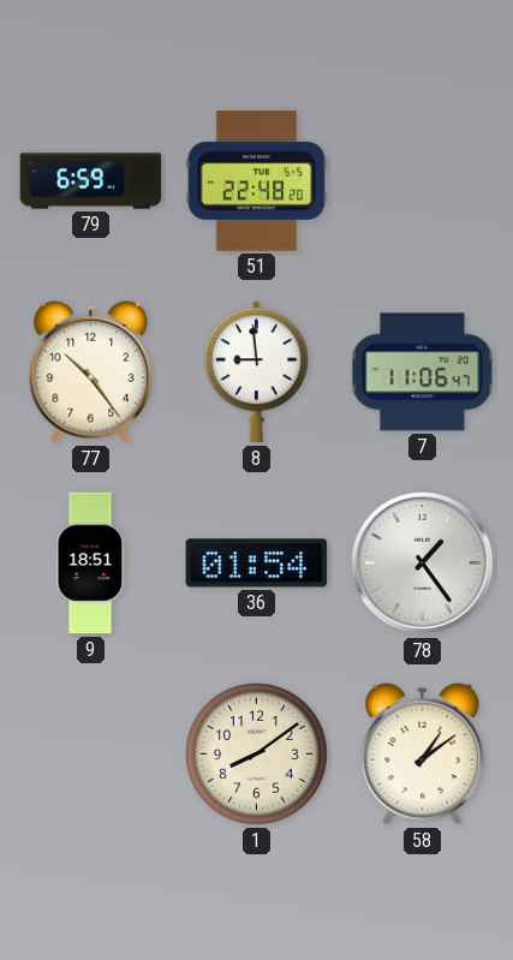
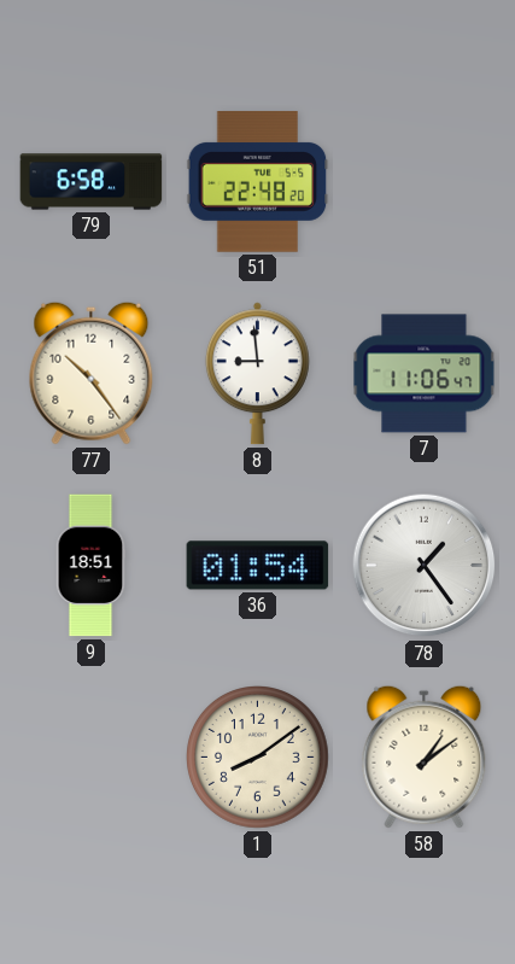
79: 6:59 -> 6:58 (92, 182)
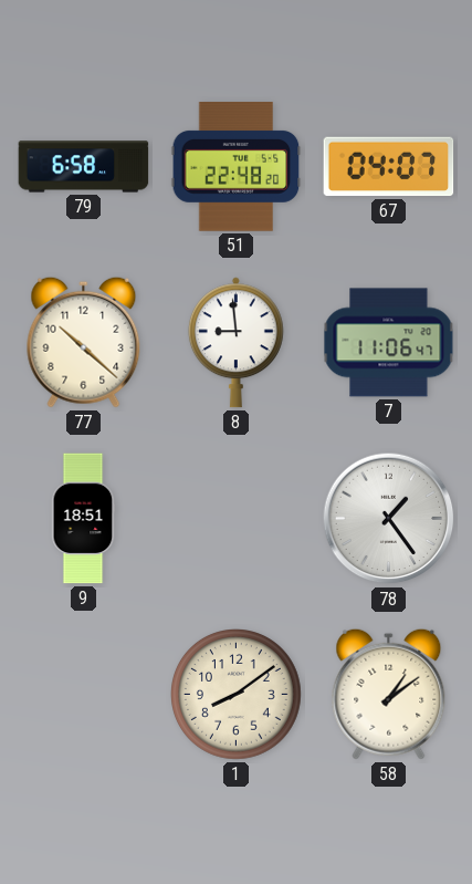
67: none -> 04:07 (389, 167)
77: 10:24 -> 10:22 (84, 342)
36: 01:54 -> none (258, 566)
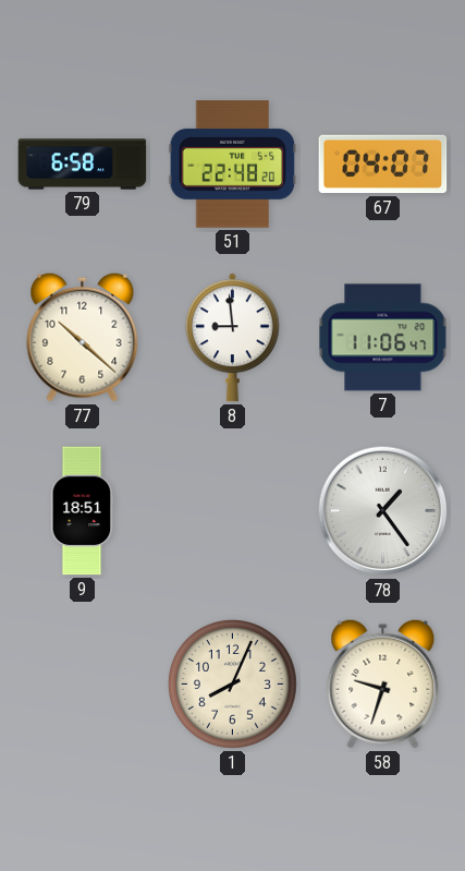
1: 8:09 -> 8:04 (233, 685)
58: 1:09 -> 9:33 (383, 684)
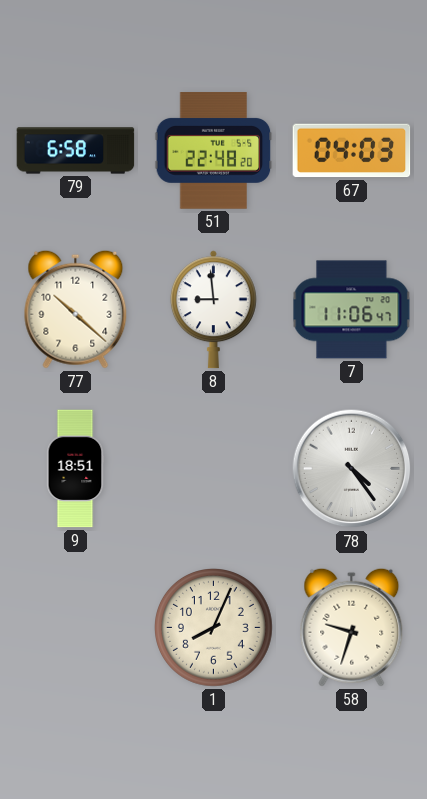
67: 04:07 -> 04:03 (352, 151)
78: 1:24 -> 4:24 (352, 469)
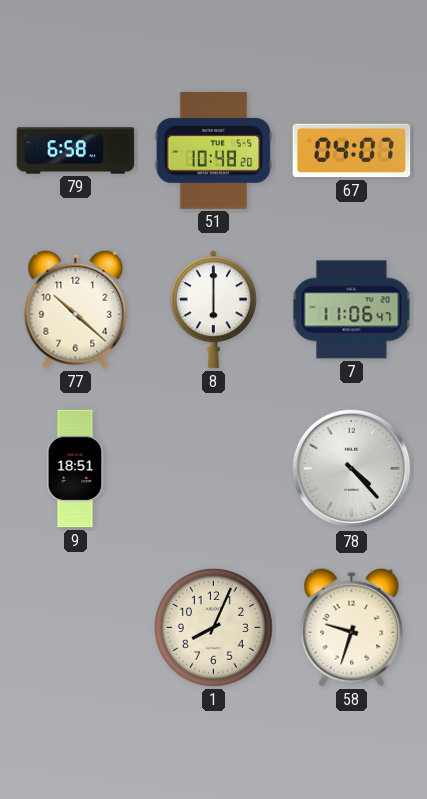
51: 22:48 -> 10:48 (214, 151)
67: 04:03 -> 04:07 (352, 151)
8: 8:59 -> 6:00 (213, 310)
78: 4:24 -> 4:23 (352, 469)
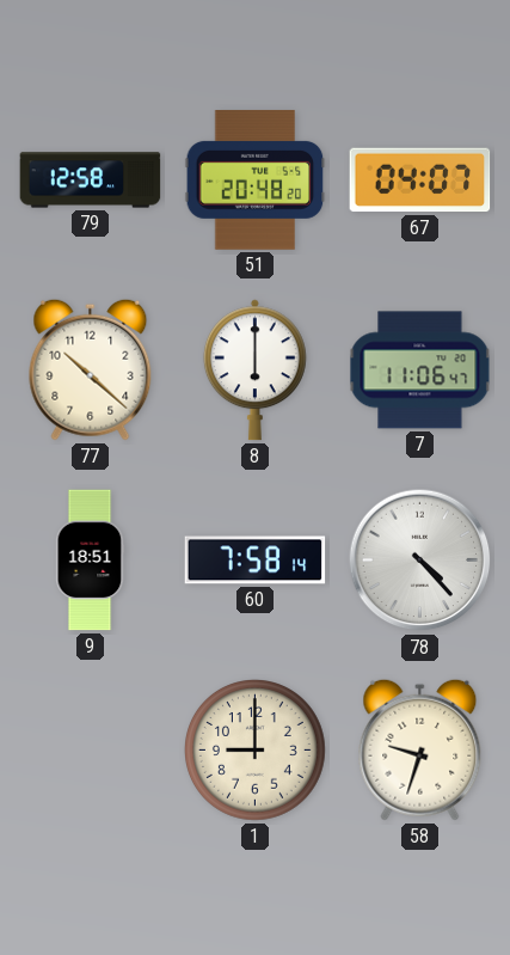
79: 6:58 -> 12:58 (91, 180)
51: 10:48 -> 20:48 (256, 180)
60: none -> 7:58 (256, 561)
1: 8:04 -> 9:00 (256, 751)
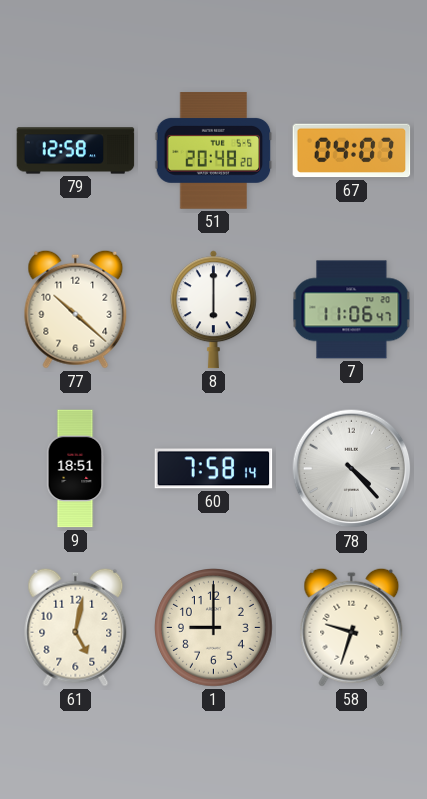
61: none -> 5:02 (76, 627)
